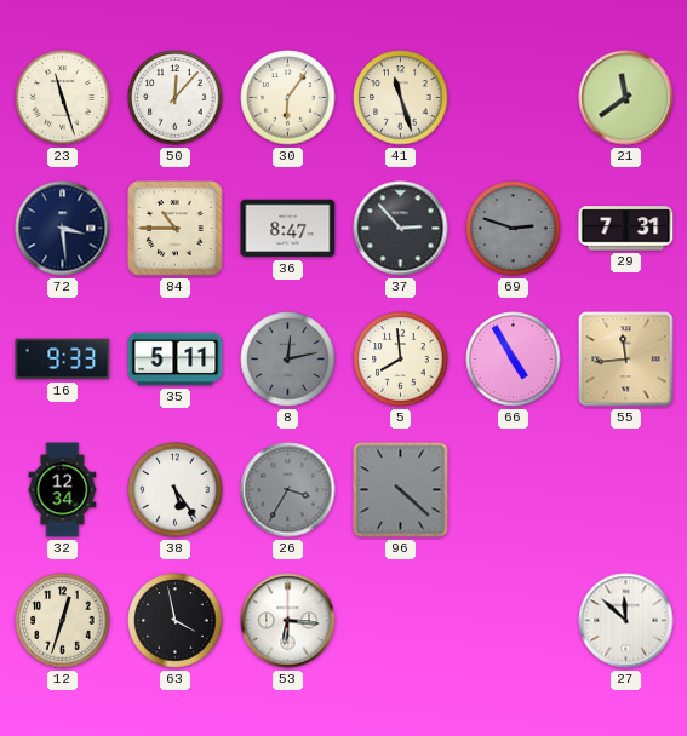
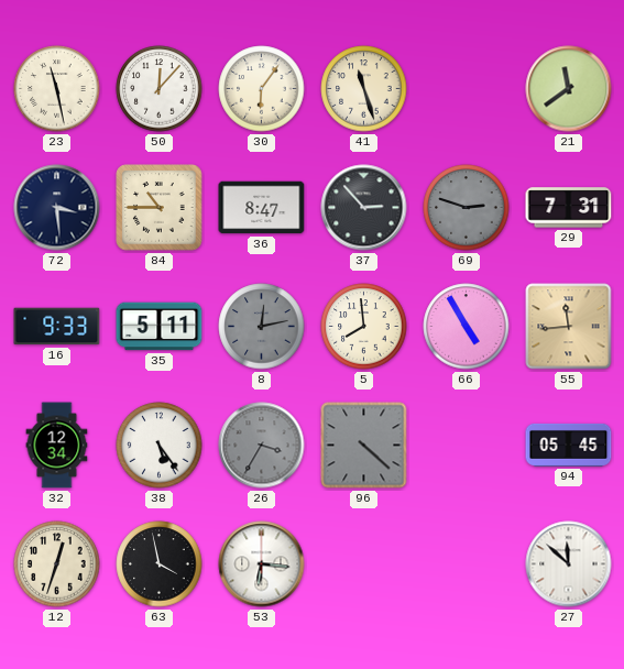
23: 11:27 -> 11:28 (57, 89)
94: none -> 05:45 (569, 445)
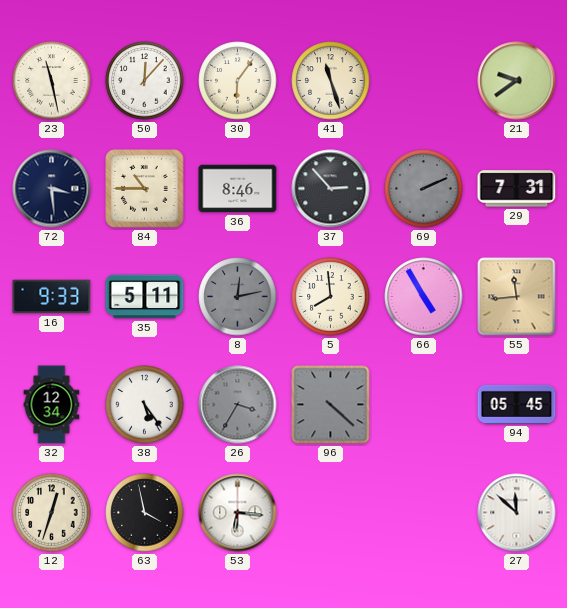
21: 11:39 -> 9:39 (517, 81)
36: 8:47 -> 8:46 (238, 189)
69: 2:48 -> 2:11 (424, 189)
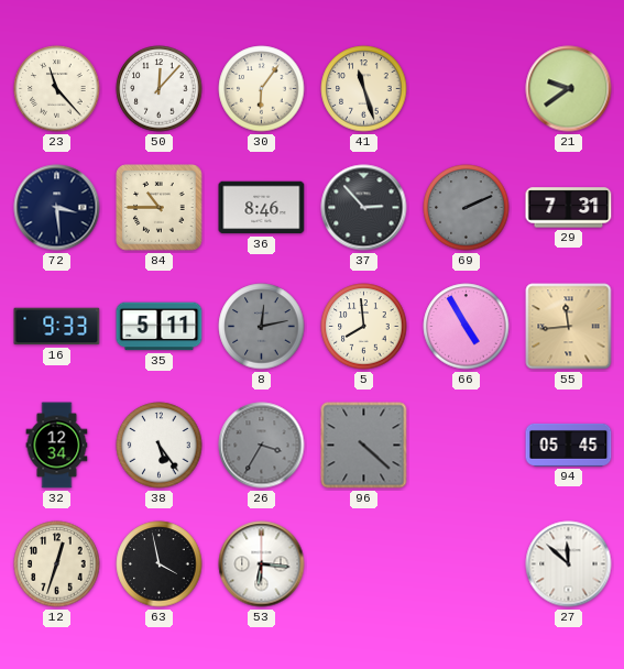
23: 11:28 -> 11:23 (57, 89)
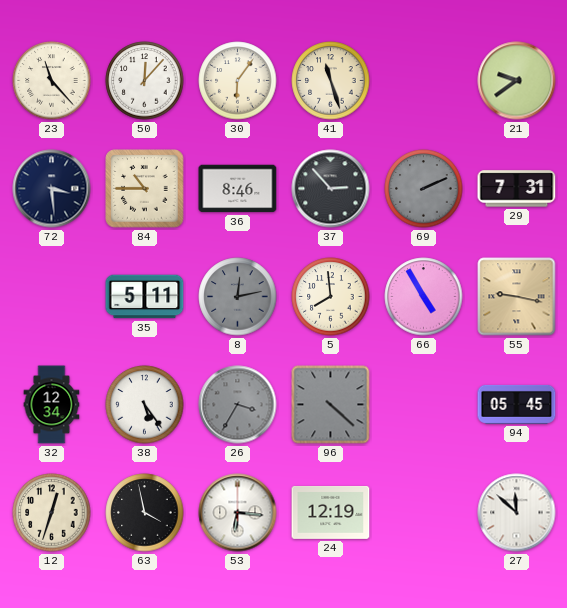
16: 9:33 -> none (57, 327)
55: 11:44 -> 9:17 (517, 297)
24: none -> 12:19 (331, 512)
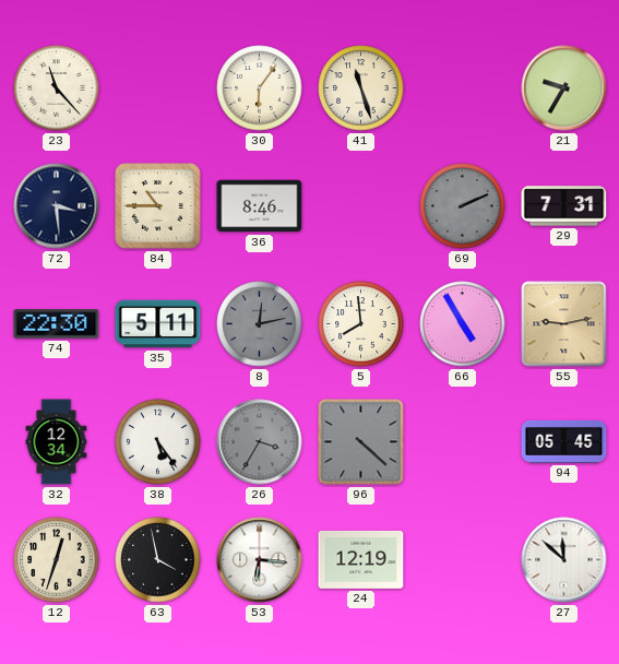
50: 12:07 -> none (145, 81)
21: 9:39 -> 9:35 (564, 88)
37: 2:53 -> none (331, 189)
74: none -> 22:30 (57, 324)
55: 9:17 -> 9:13 (564, 324)
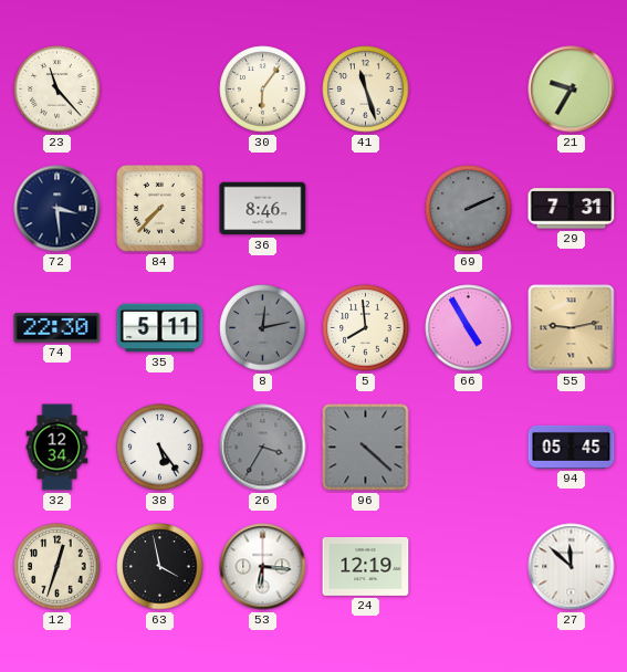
84: 10:45 -> 7:37 (160, 209)
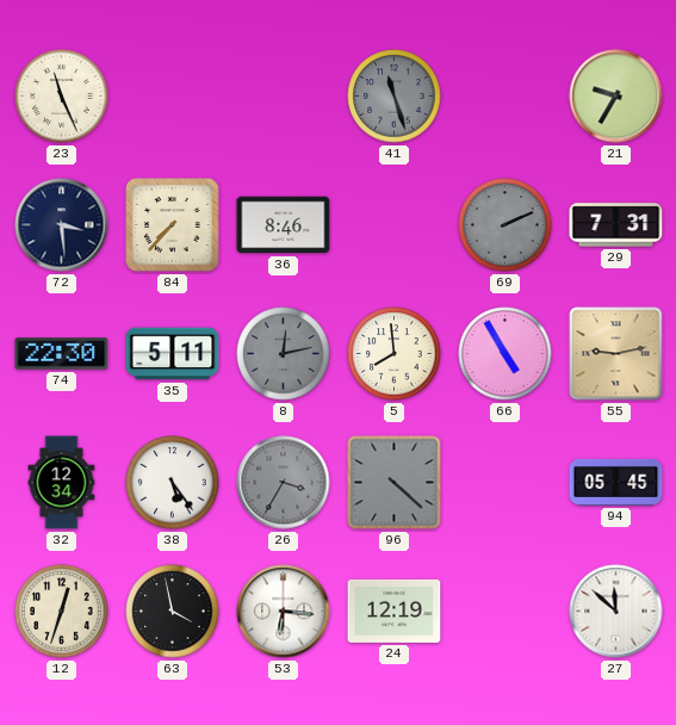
23: 11:23 -> 11:26 (62, 97)
30: 6:06 -> none (263, 90)
41 dial: cream -> grey (395, 97)
